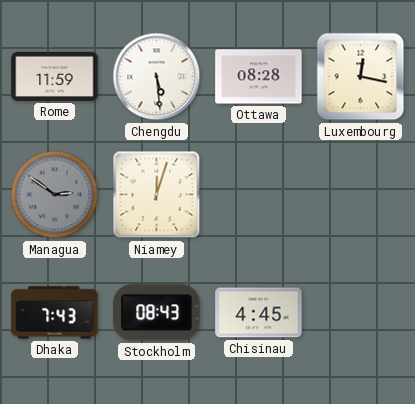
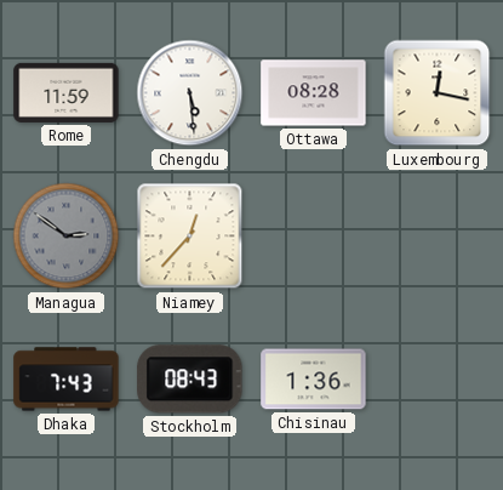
Niamey: 12:03 -> 12:37 (190, 237)
Chisinau: 4:45 -> 1:36 (314, 380)
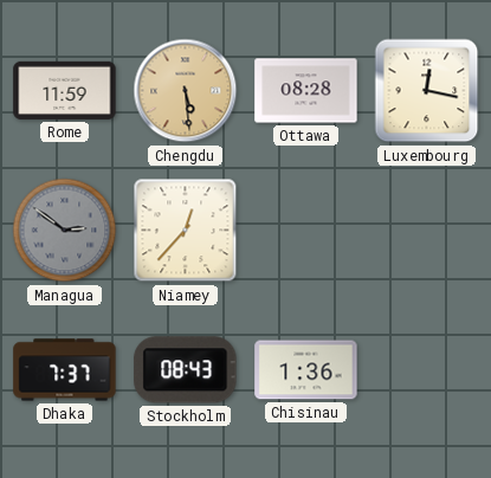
Chengdu dial: white -> champagne (186, 91)
Dhaka: 7:43 -> 7:37 (65, 370)
